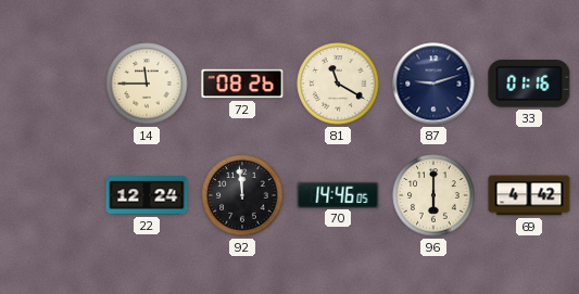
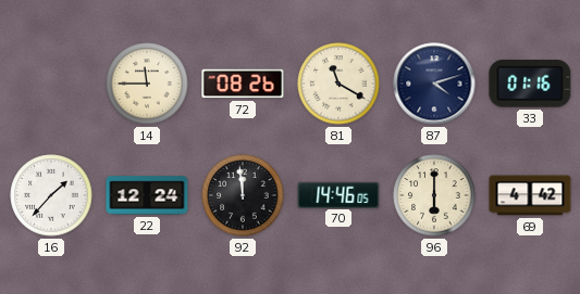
87: 9:12 -> 4:12 (434, 84)
16: none -> 1:37 (51, 195)
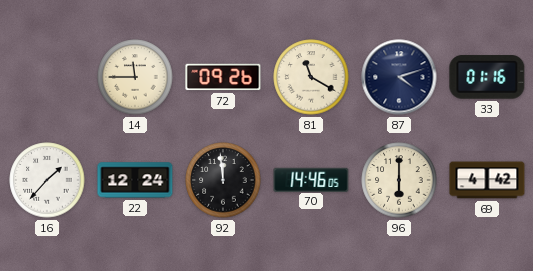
72: 08:26 -> 09:26 (223, 77)
